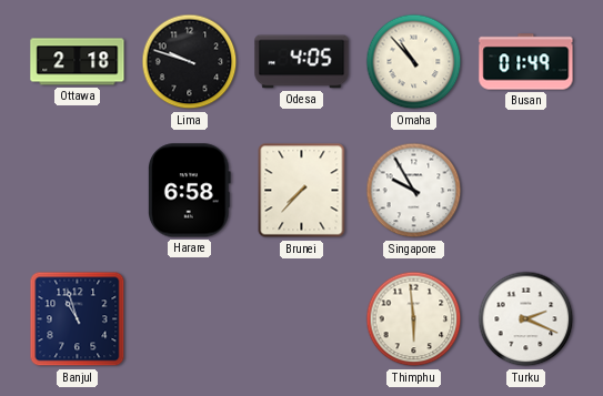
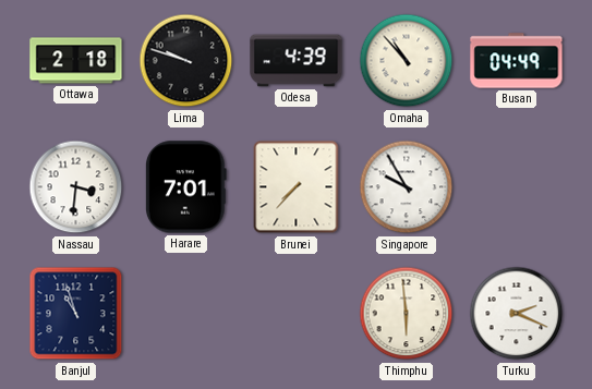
Odesa: 4:05 -> 4:39 (297, 61)
Busan: 01:49 -> 04:49 (517, 61)
Nassau: none -> 3:31 (76, 187)
Harare: 6:58 -> 7:01 (185, 187)
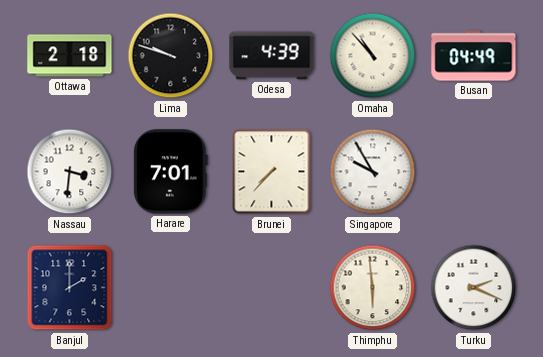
Banjul: 10:57 -> 2:00 (70, 288)
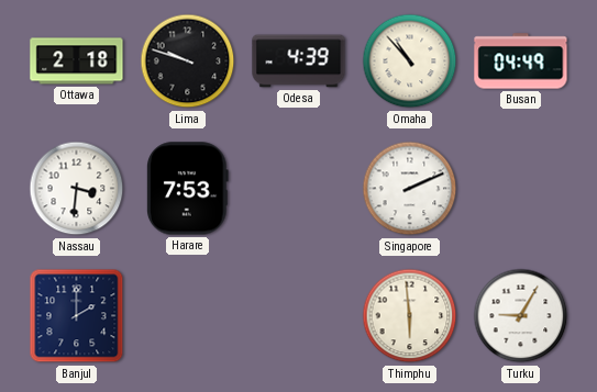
Harare: 7:01 -> 7:53 (187, 189)
Brunei: 7:37 -> none (272, 172)
Singapore: 9:55 -> 2:11 (410, 189)
Turku: 2:19 -> 9:05 (521, 316)
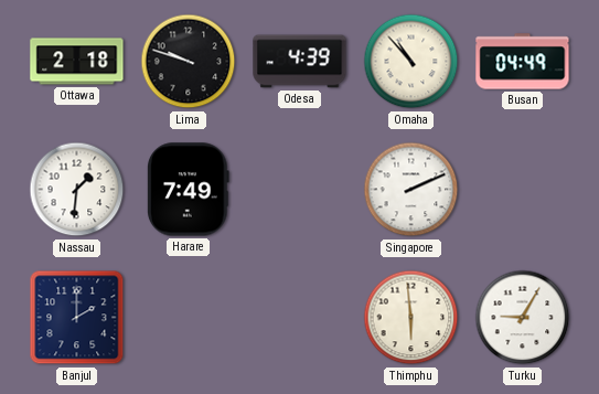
Nassau: 3:31 -> 1:31 (77, 190)
Harare: 7:53 -> 7:49 (188, 190)
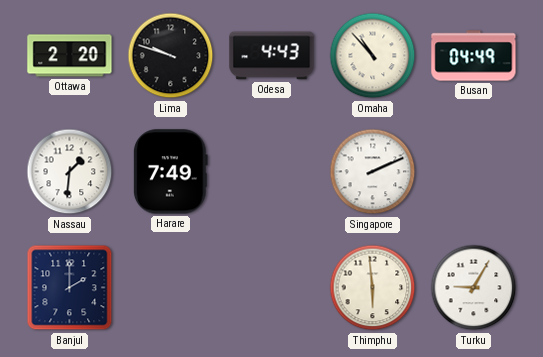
Ottawa: 2:18 -> 2:20 (70, 56)
Odesa: 4:39 -> 4:43 (272, 56)
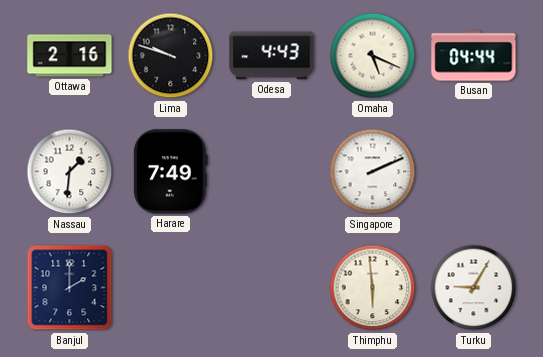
Ottawa: 2:20 -> 2:16 (70, 56)
Omaha: 10:53 -> 5:19 (373, 56)
Busan: 04:49 -> 04:44 (474, 56)
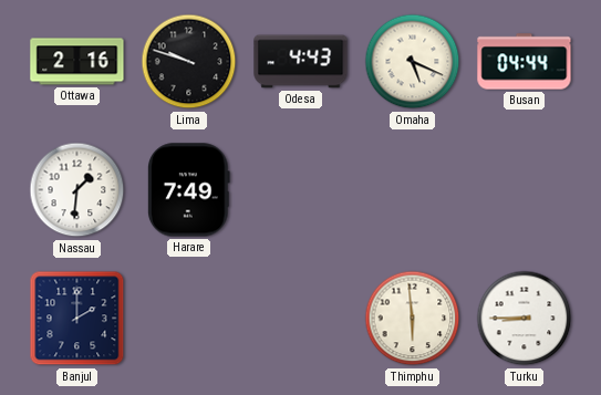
Singapore: 2:11 -> none (373, 172)
Turku: 9:05 -> 8:45 (525, 319)
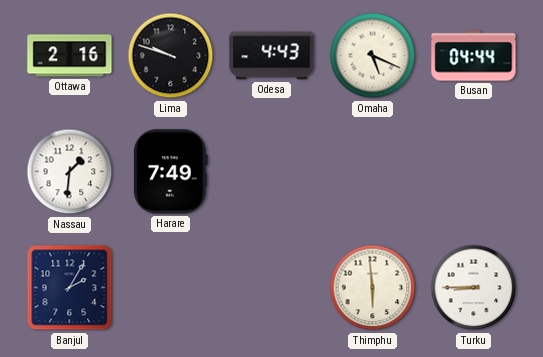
Banjul: 2:00 -> 2:05 (70, 288)
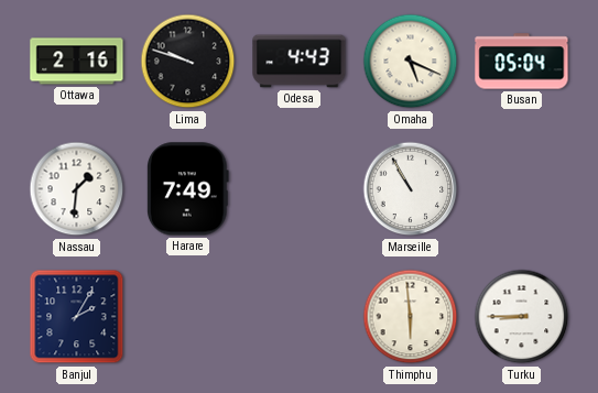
Busan: 04:44 -> 05:04 (522, 62)
Marseille: none -> 10:55 (411, 189)
